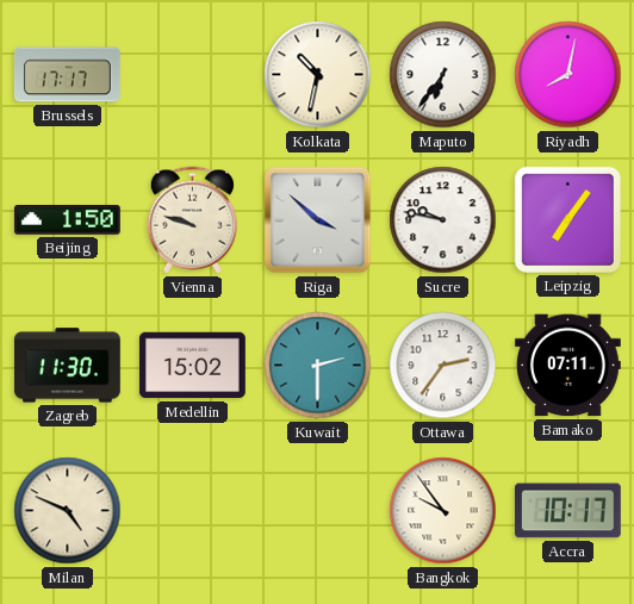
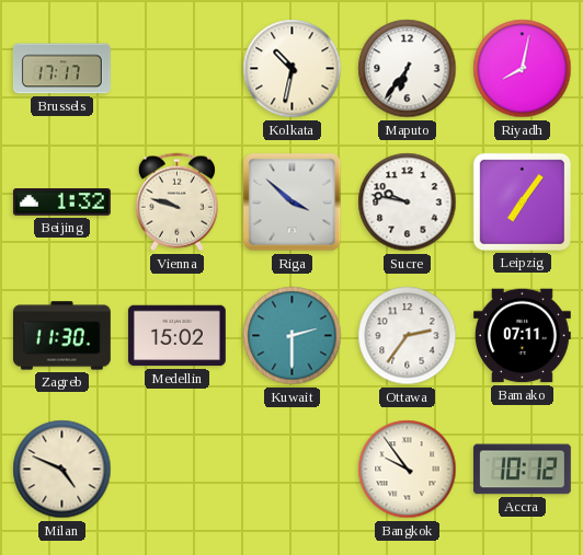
Beijing: 1:50 -> 1:32 (61, 203)
Accra: 10:17 -> 10:12 (522, 470)
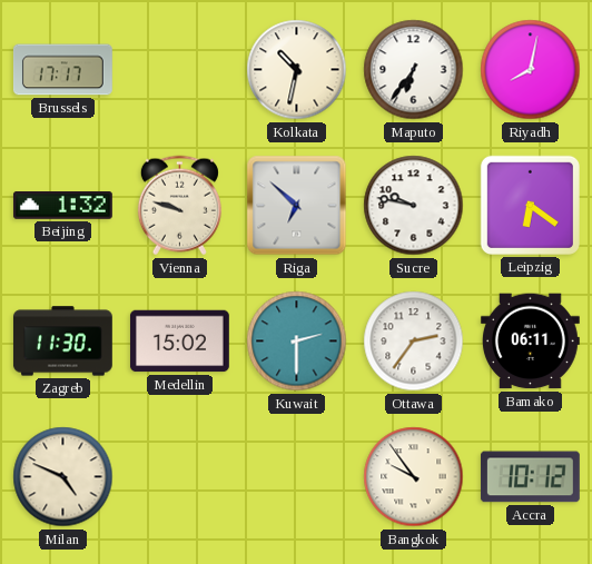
Riga: 3:52 -> 6:52 (297, 206)
Leipzig: 7:06 -> 6:21 (530, 205)
Bamako: 07:11 -> 06:11 (530, 342)
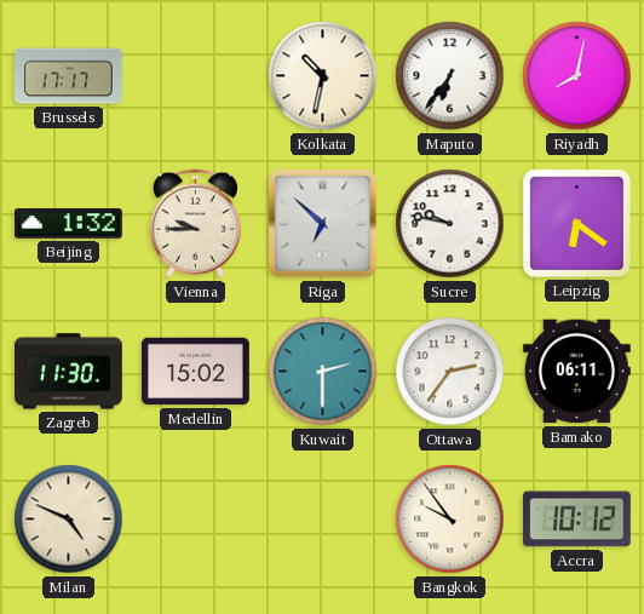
Vienna: 9:48 -> 9:45 (195, 224)
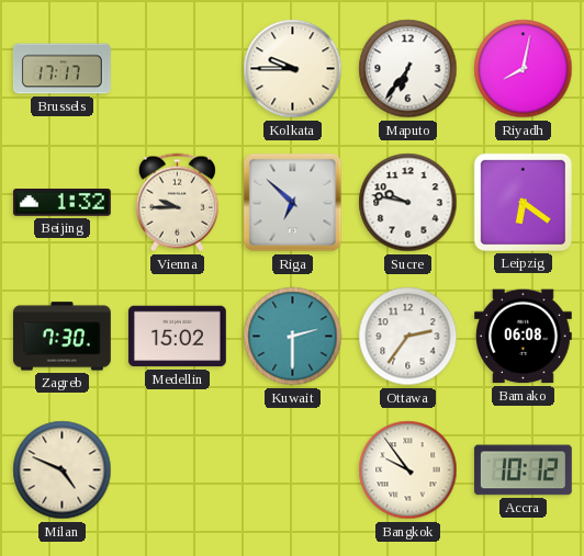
Kolkata: 10:32 -> 9:45 (293, 69)
Zagreb: 11:30 -> 7:30 (61, 337)
Bamako: 06:11 -> 06:08 (523, 337)
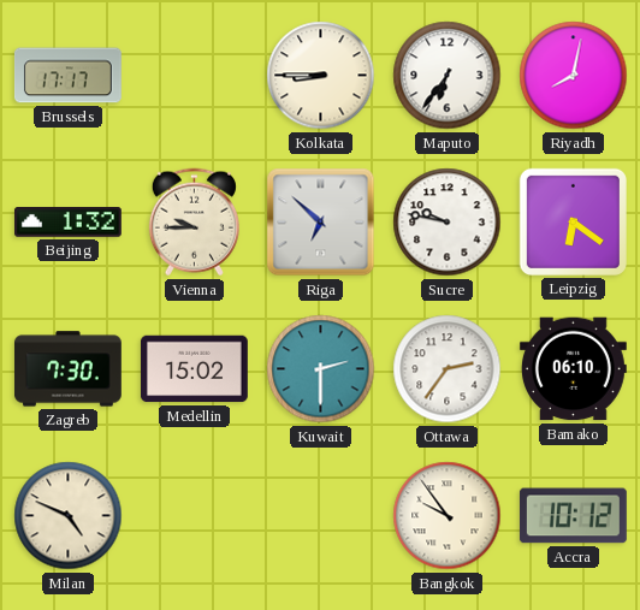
Kolkata: 9:45 -> 8:45 (321, 76)
Bamako: 06:08 -> 06:10 (573, 369)
